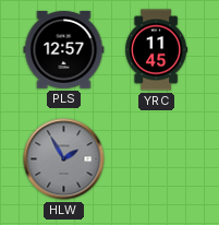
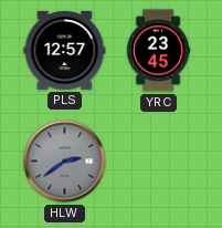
YRC: 11:45 -> 23:45 (159, 51)
HLW: 1:55 -> 2:39 (65, 162)
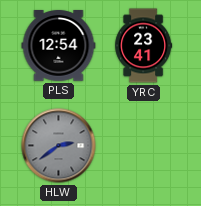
PLS: 12:57 -> 12:54 (59, 46)
YRC: 23:45 -> 23:41 (144, 46)
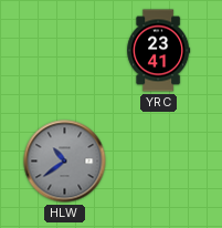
PLS: 12:54 -> none (59, 46)
HLW: 2:39 -> 10:39 (65, 162)
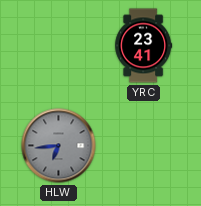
HLW: 10:39 -> 6:44 (59, 146)
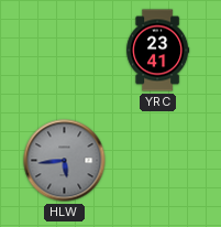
HLW: 6:44 -> 5:44 (65, 161)
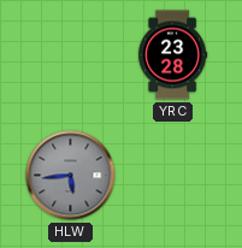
YRC: 23:41 -> 23:28 (173, 55)
